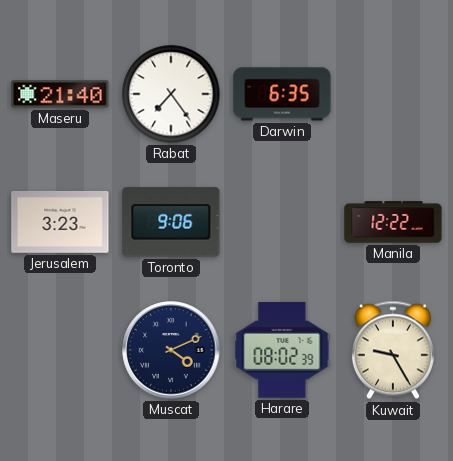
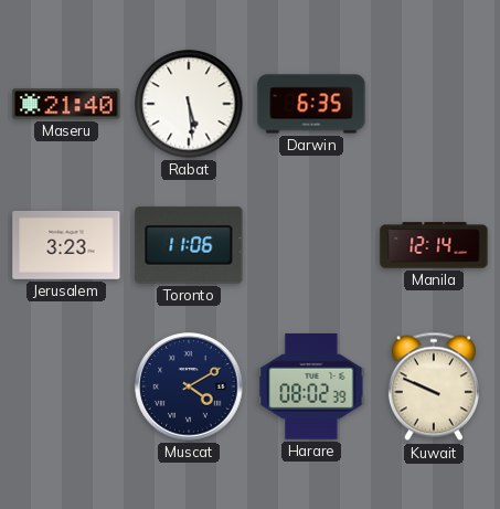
Rabat: 7:24 -> 5:29 (189, 104)
Toronto: 9:06 -> 11:06 (189, 245)
Manila: 12:22 -> 12:14 (434, 245)
Muscat: 4:11 -> 4:10 (189, 386)
Kuwait: 9:25 -> 9:49 (434, 386)
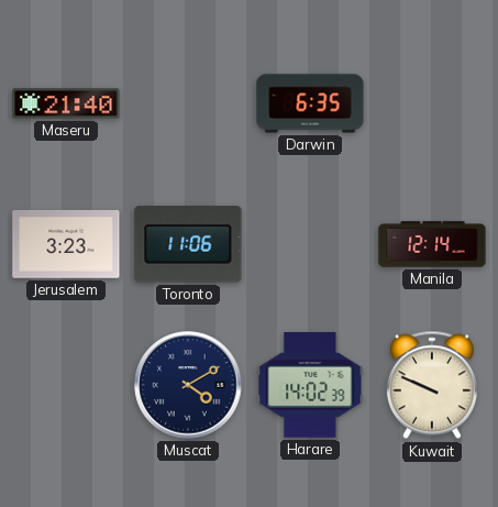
Rabat: 5:29 -> none (189, 104)
Harare: 08:02 -> 14:02 (310, 386)
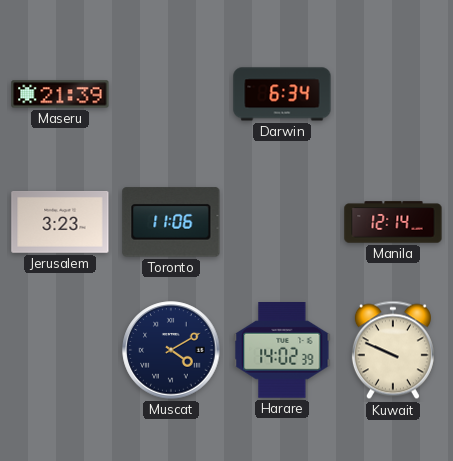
Maseru: 21:40 -> 21:39 (60, 94)
Darwin: 6:35 -> 6:34 (282, 94)
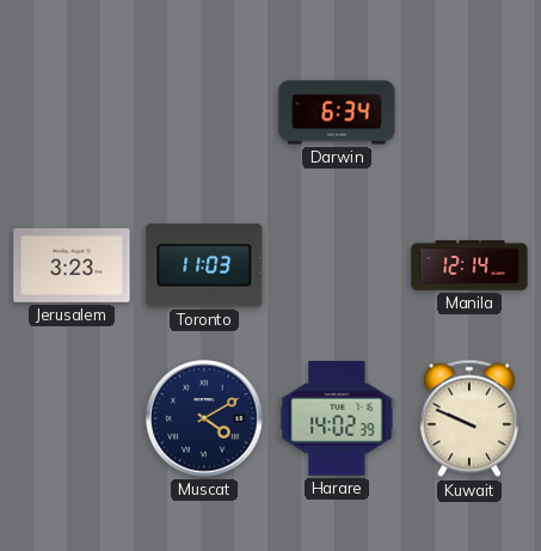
Maseru: 21:39 -> none (60, 94)
Toronto: 11:06 -> 11:03 (204, 265)
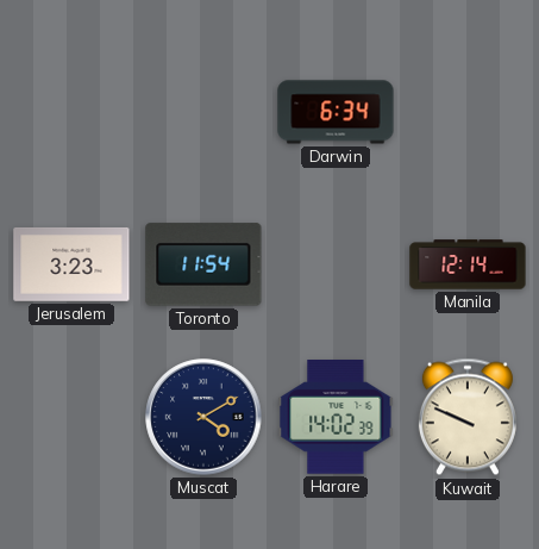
Toronto: 11:03 -> 11:54 (203, 264)
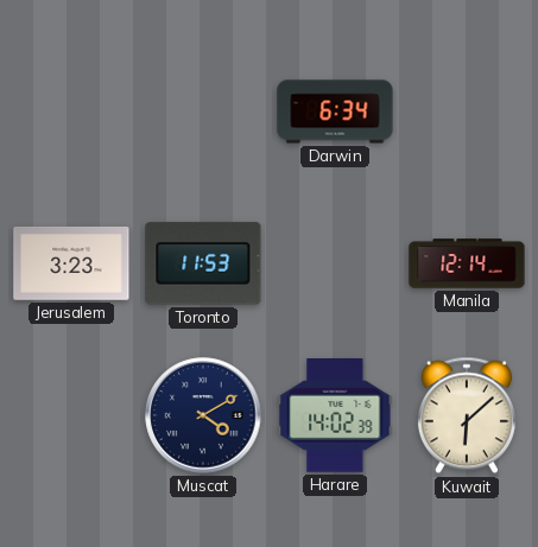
Toronto: 11:54 -> 11:53 (203, 263)
Kuwait: 9:49 -> 6:08 (467, 415)
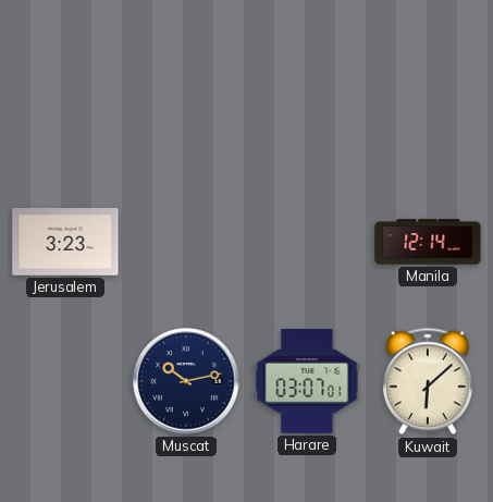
Darwin: 6:34 -> none (335, 112)
Toronto: 11:53 -> none (203, 263)
Muscat: 4:10 -> 10:13 (186, 381)
Harare: 14:02 -> 03:07 (307, 382)
